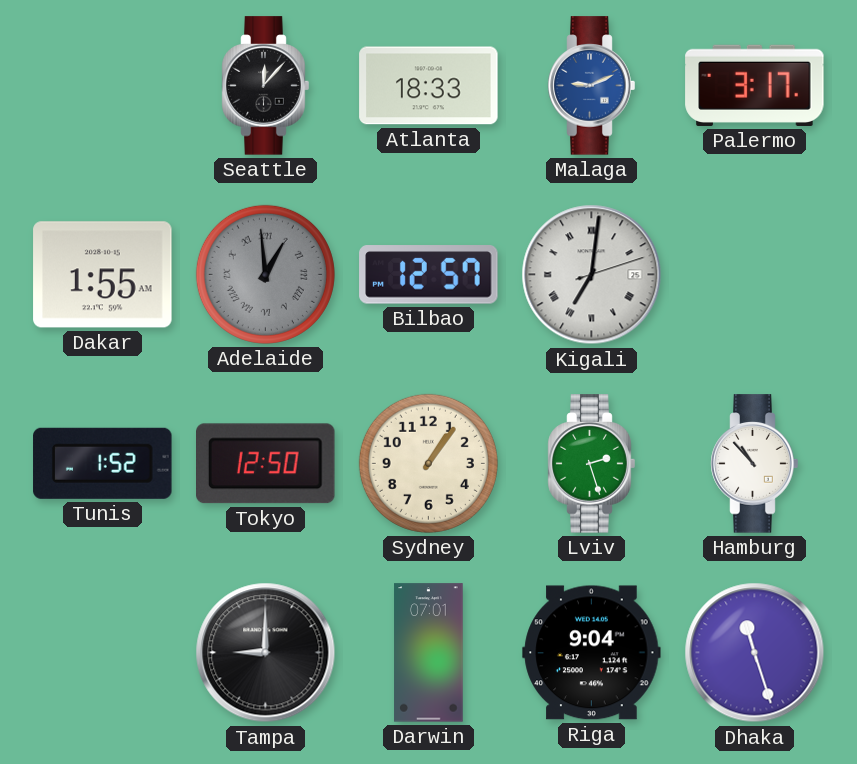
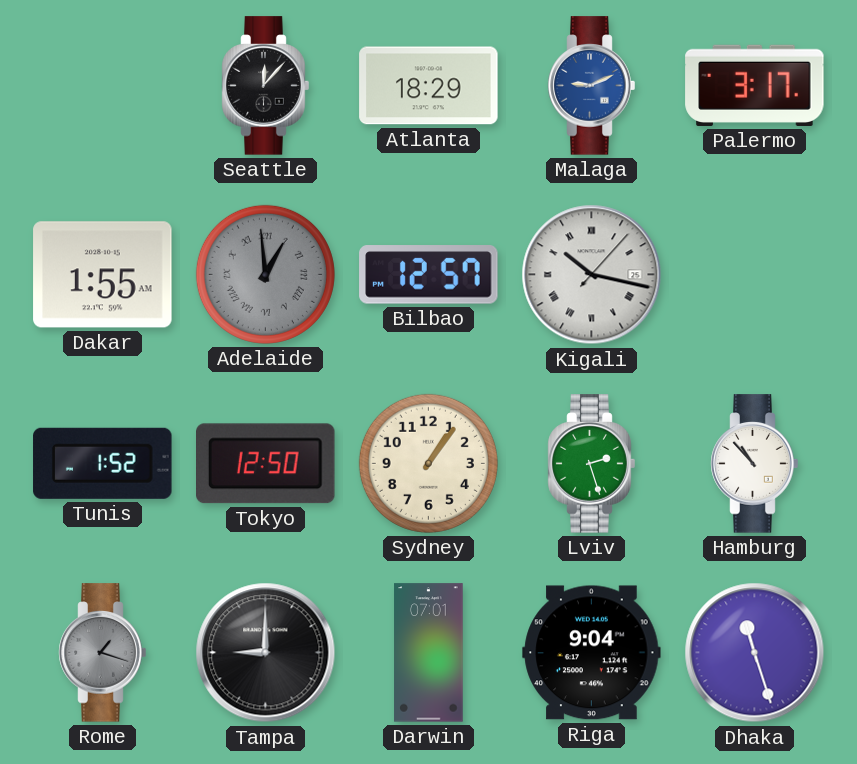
Atlanta: 18:33 -> 18:29 (429, 86)
Kigali: 7:01 -> 10:17 (592, 275)
Rome: none -> 1:18 (103, 653)
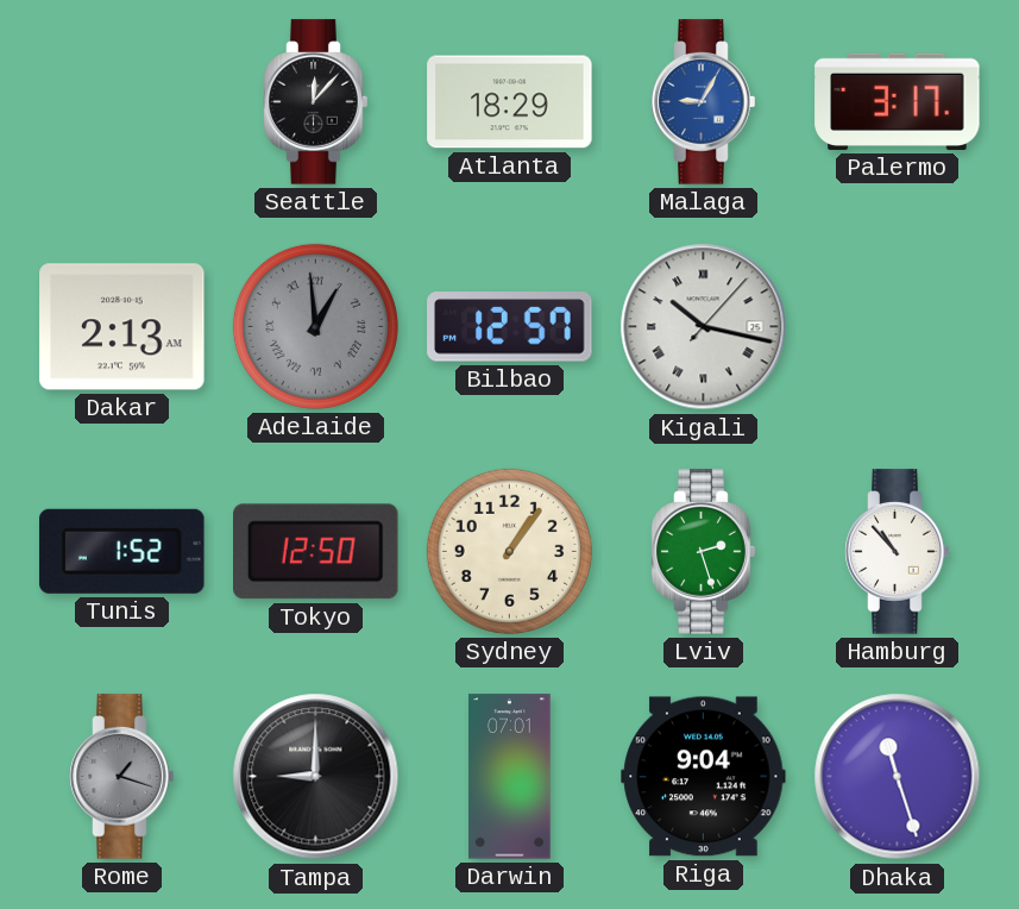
Malaga: 9:11 -> 9:05 (704, 102)
Dakar: 1:55 -> 2:13 (122, 327)
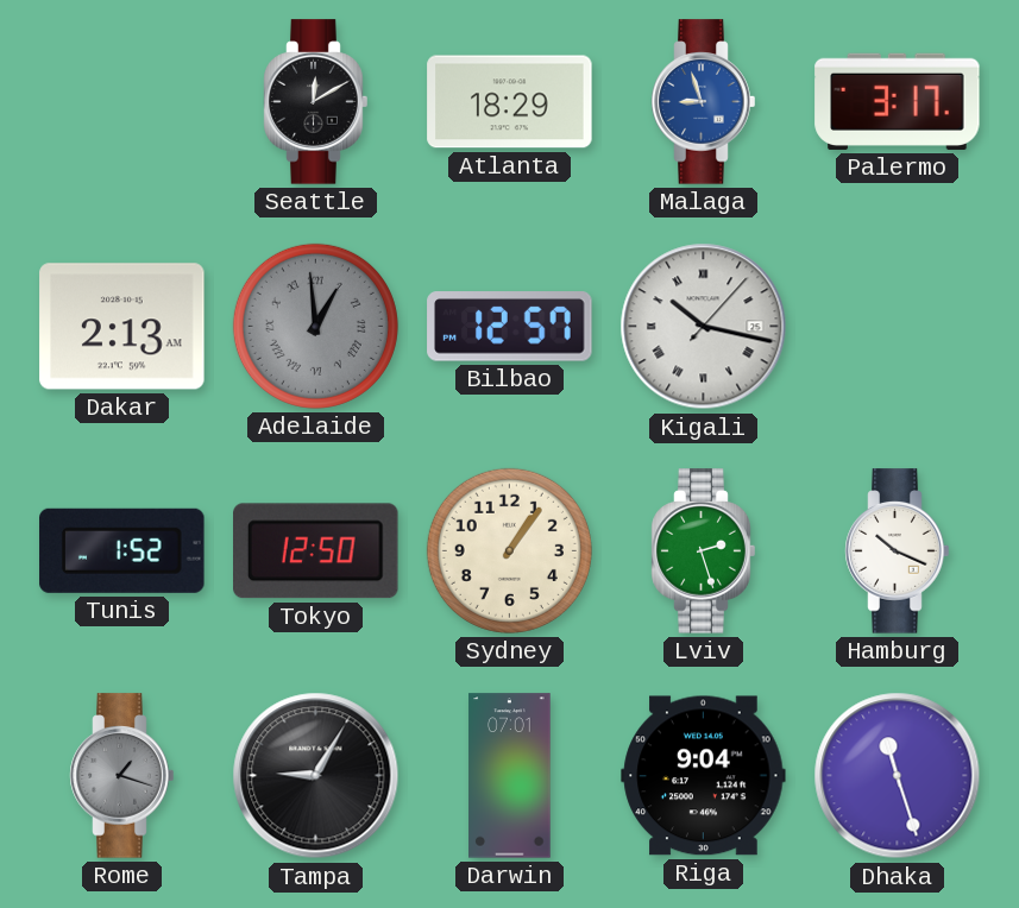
Seattle: 12:07 -> 12:10 (316, 102)
Malaga: 9:05 -> 8:57 (704, 102)
Hamburg: 10:53 -> 10:19 (898, 551)
Tampa: 9:00 -> 9:05 (316, 776)
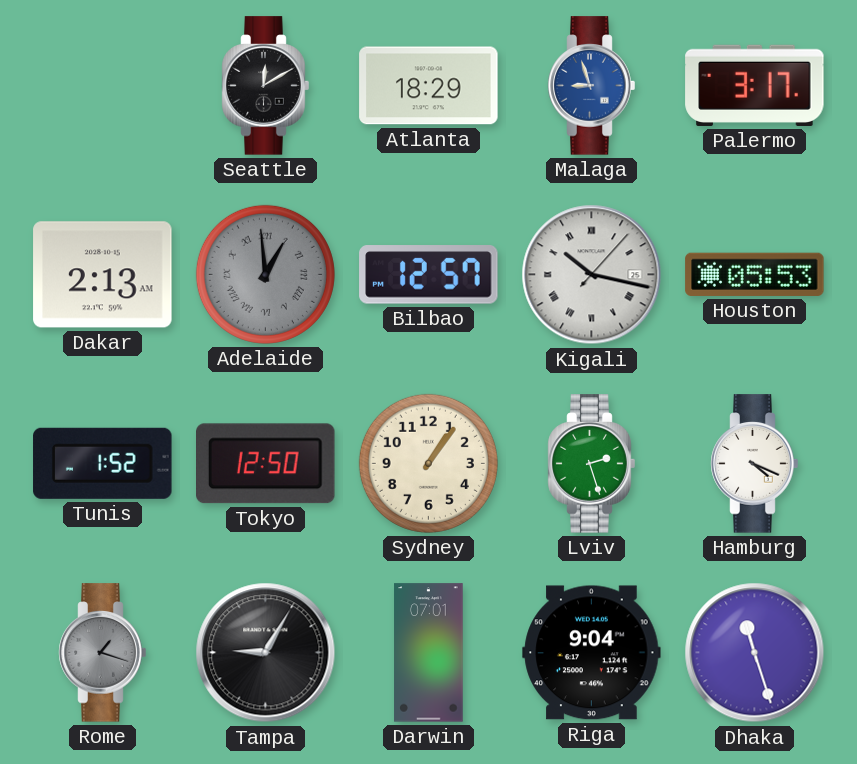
Houston: none -> 05:53 (755, 274)
Hamburg: 10:19 -> 4:19 (755, 464)
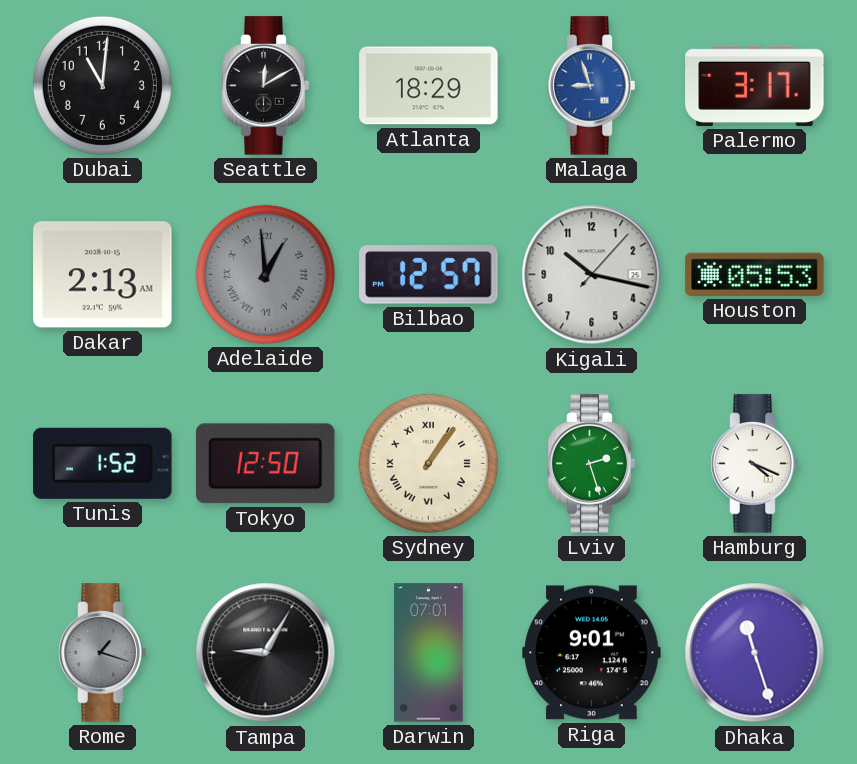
Dubai: none -> 11:01 (102, 85)
Kigali numerals: Roman -> Arabic (592, 275)
Sydney numerals: Arabic -> Roman (428, 463)
Riga: 9:04 -> 9:01 (592, 653)
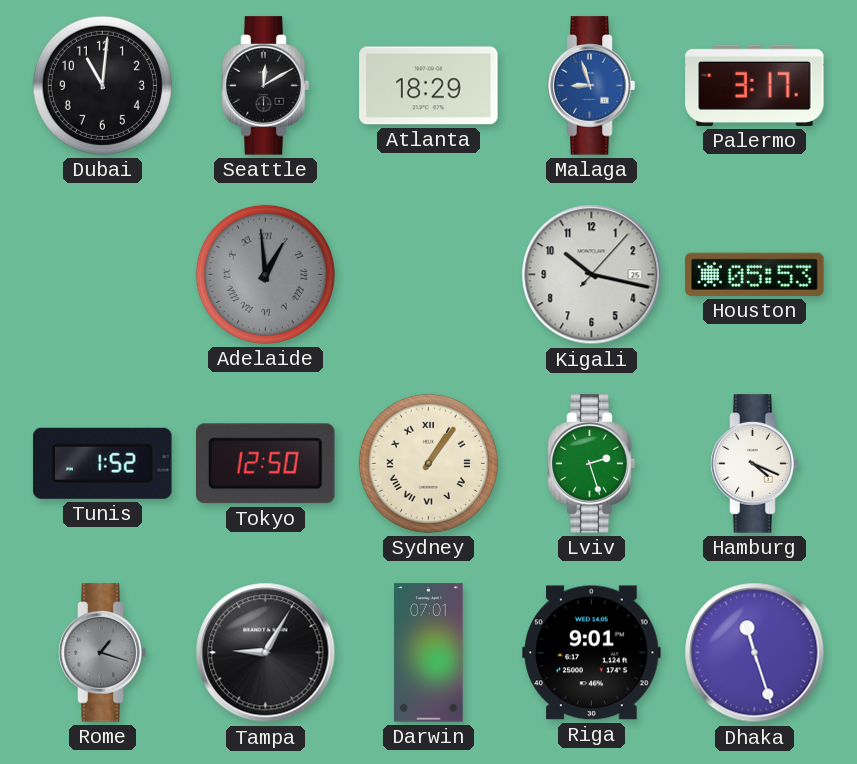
Dakar: 2:13 -> none (103, 275)
Bilbao: 12:57 -> none (429, 275)
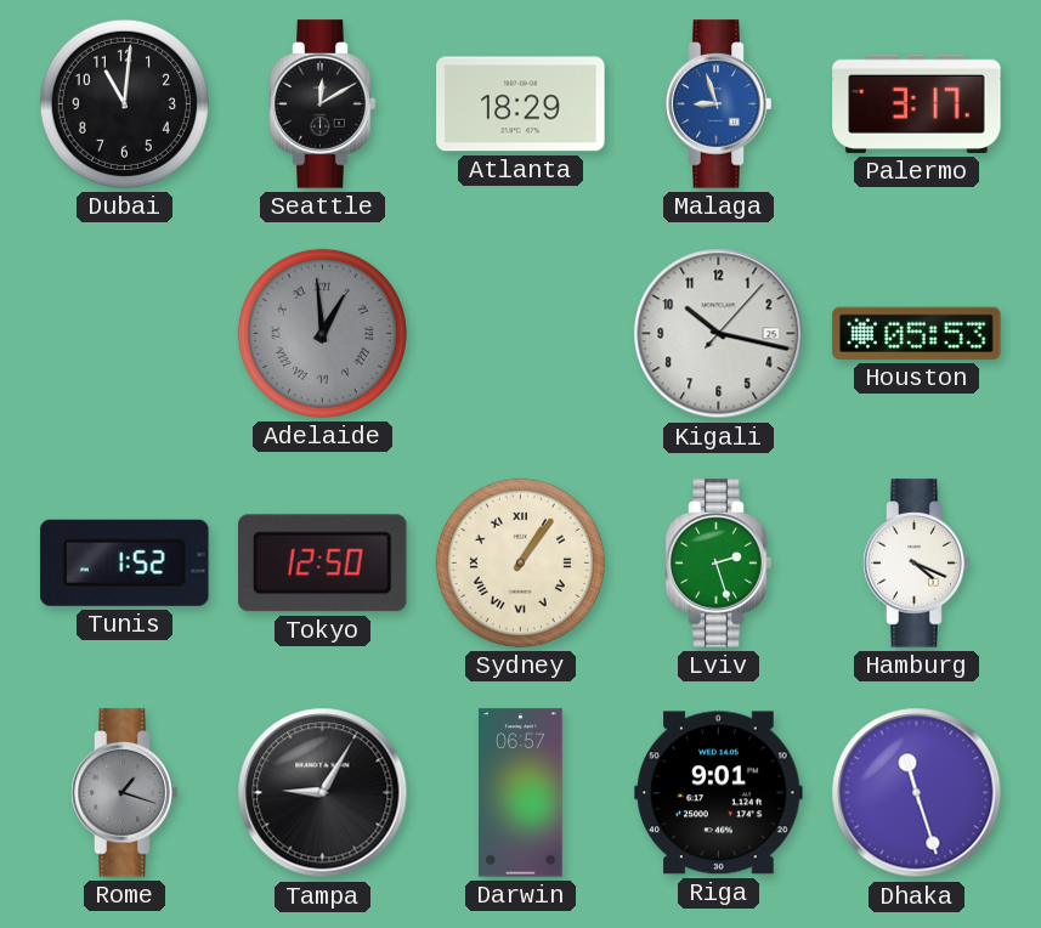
Darwin: 07:01 -> 06:57 (521, 793)
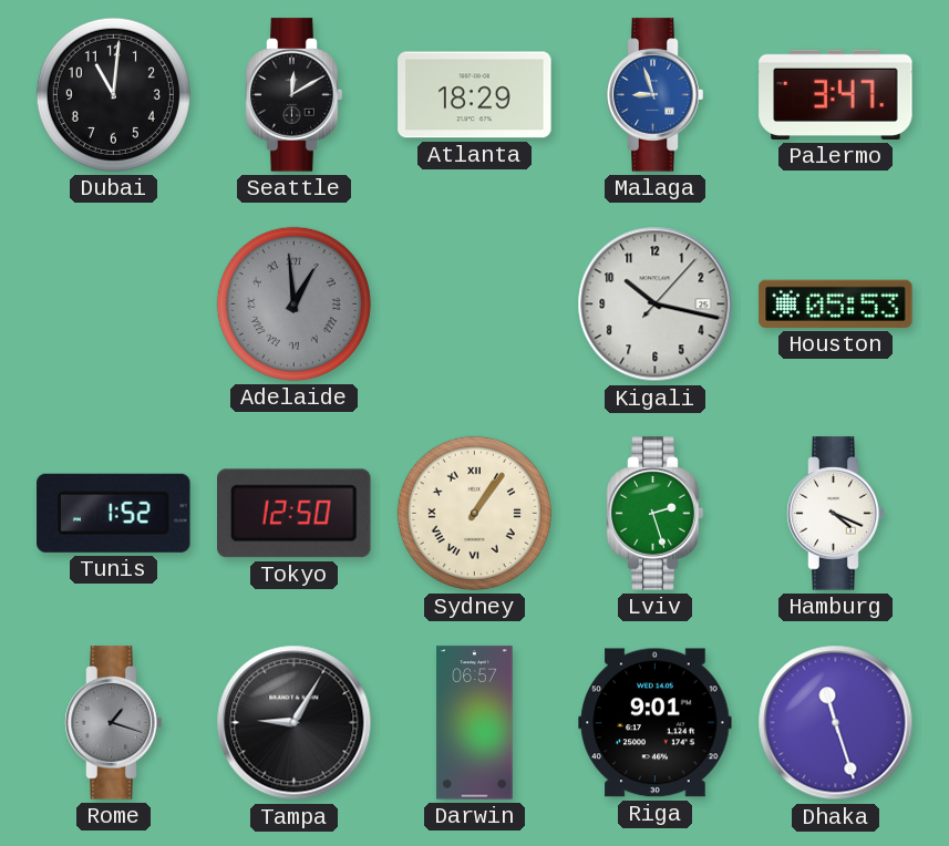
Palermo: 3:17 -> 3:47 (836, 94)
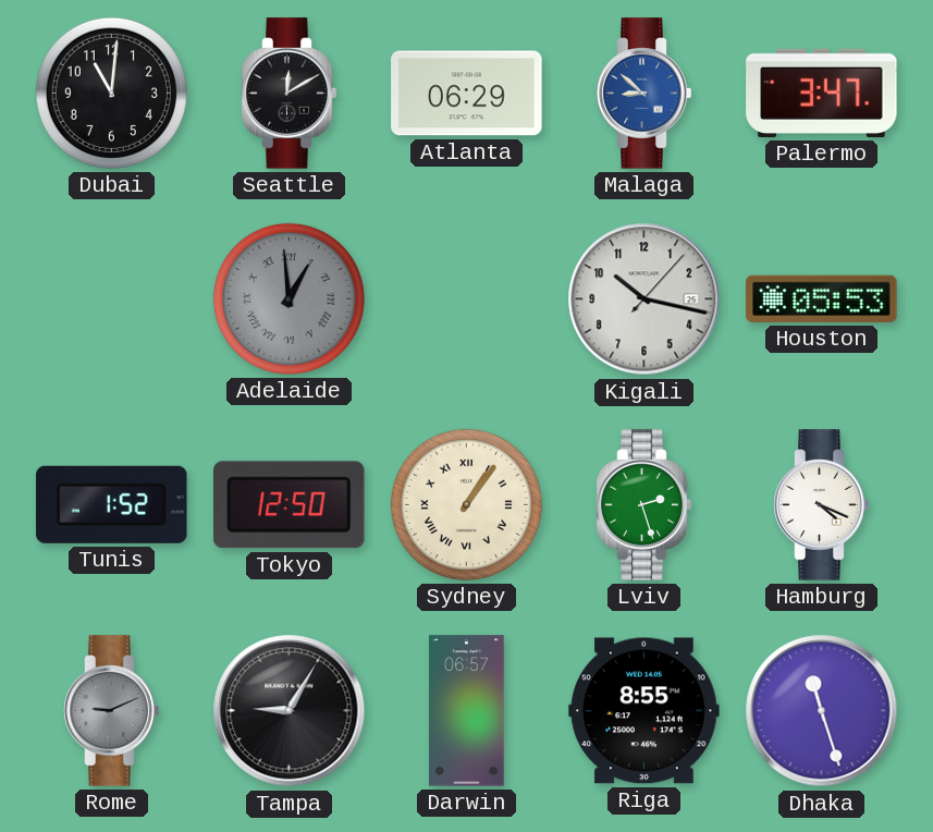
Atlanta: 18:29 -> 06:29 (467, 94)
Malaga: 8:57 -> 8:52 (644, 94)
Rome: 1:18 -> 9:11 (112, 711)
Riga: 9:01 -> 8:55 (644, 711)
